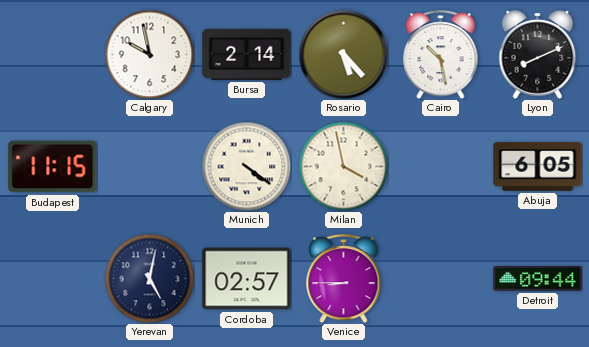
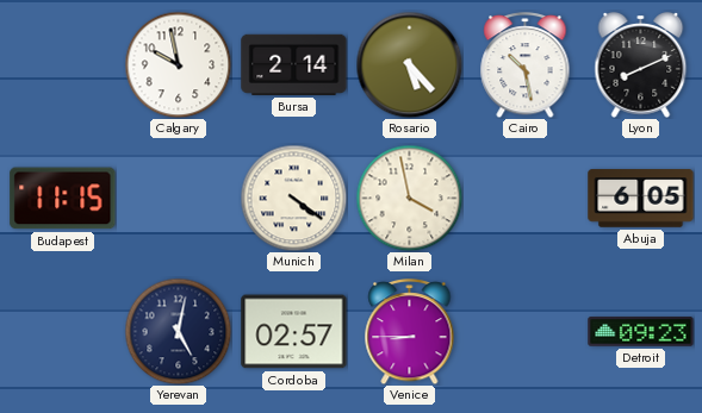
Detroit: 09:44 -> 09:23 (641, 332)
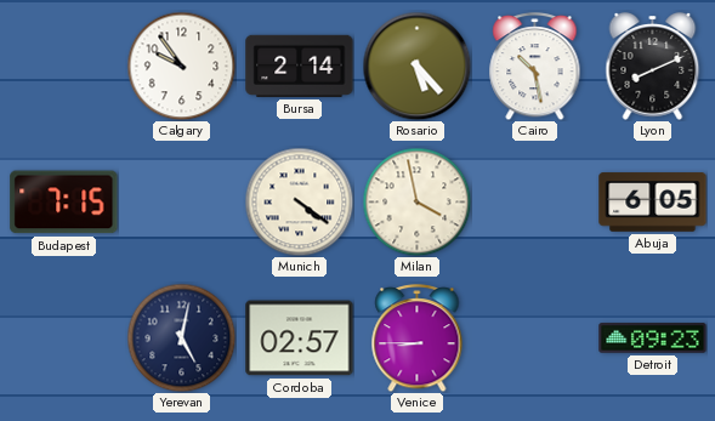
Calgary: 9:58 -> 9:54 (181, 66)
Budapest: 11:15 -> 7:15 (64, 203)
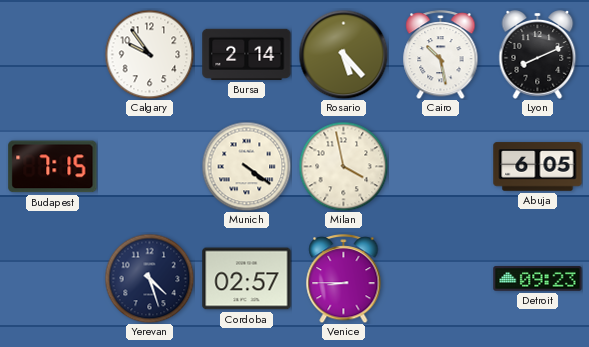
Yerevan: 5:02 -> 4:27 (149, 278)
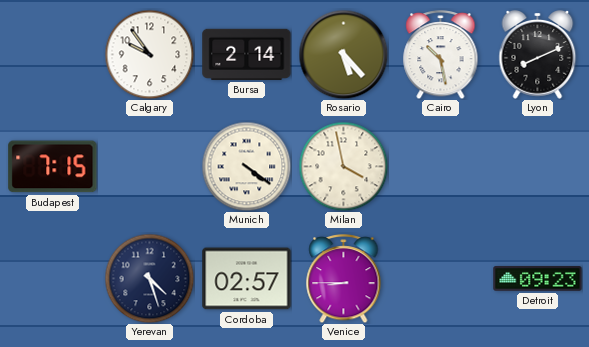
Abuja: 6:05 -> none (538, 167)
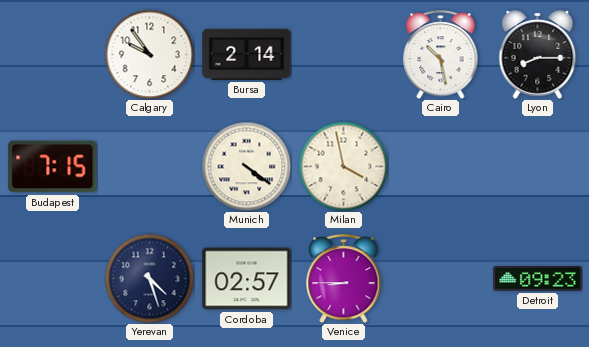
Rosario: 5:23 -> none (343, 54)
Lyon: 8:11 -> 8:15 (538, 55)
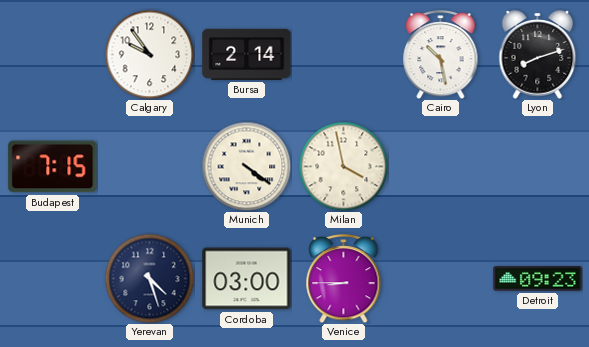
Lyon: 8:15 -> 8:12 (538, 55)
Cordoba: 02:57 -> 03:00 (247, 279)
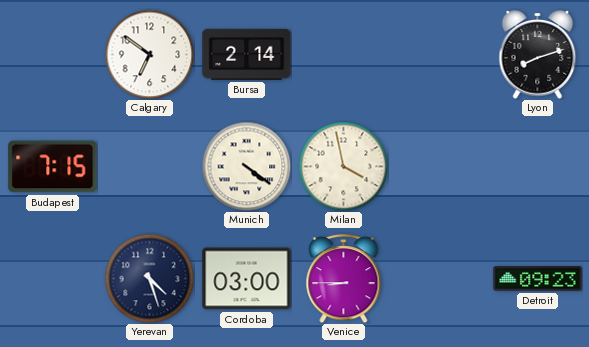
Calgary: 9:54 -> 6:51 (149, 54)
Cairo: 10:28 -> none (441, 55)
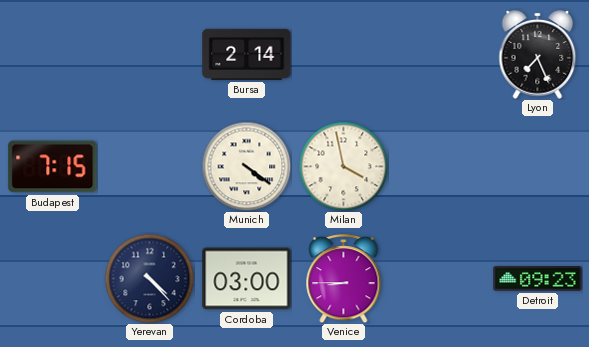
Calgary: 6:51 -> none (149, 54)
Lyon: 8:12 -> 7:26 (538, 55)
Yerevan: 4:27 -> 4:23 (149, 278)
